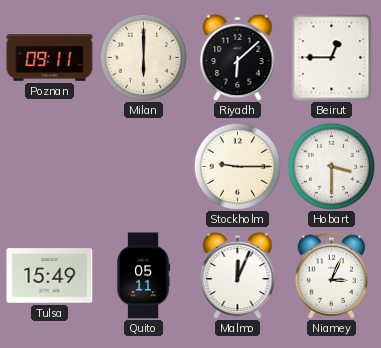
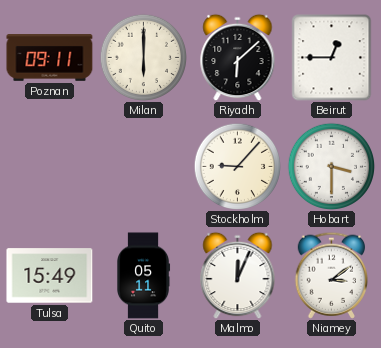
Stockholm: 9:15 -> 9:07 (237, 166)
Niamey: 3:04 -> 3:09 (331, 275)
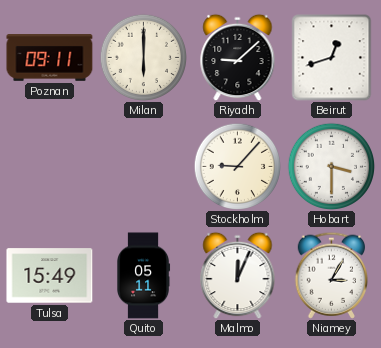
Riyadh: 6:08 -> 9:08 (238, 57)
Beirut: 12:45 -> 12:42 (332, 58)
Niamey: 3:09 -> 3:05 (331, 275)
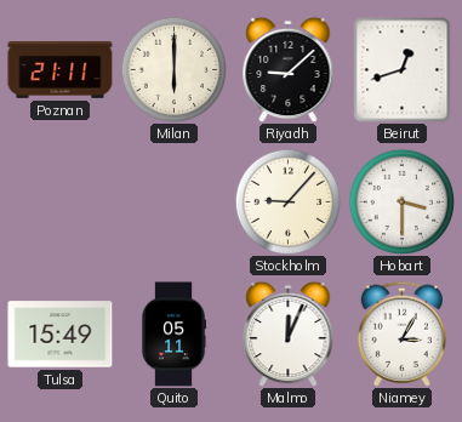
Poznan: 09:11 -> 21:11 (61, 70)
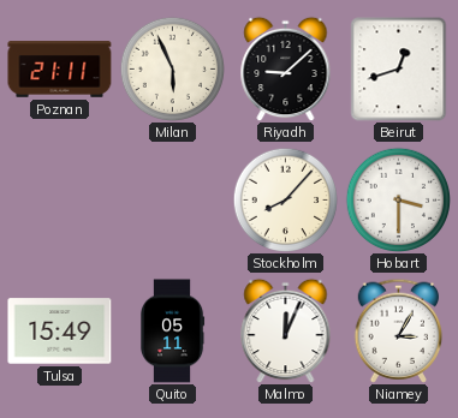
Milan: 6:00 -> 5:56 (172, 68)
Stockholm: 9:07 -> 8:07 (285, 199)
